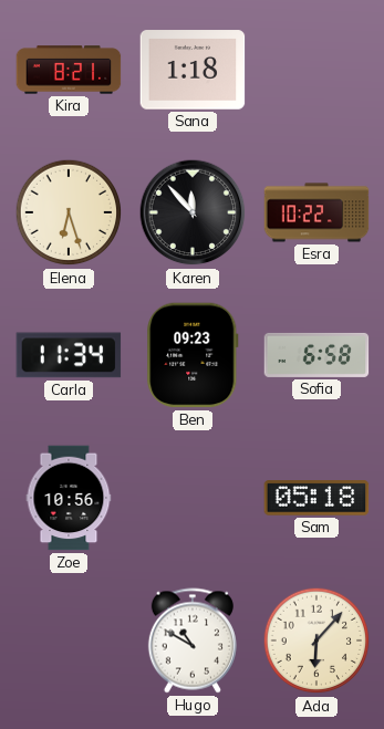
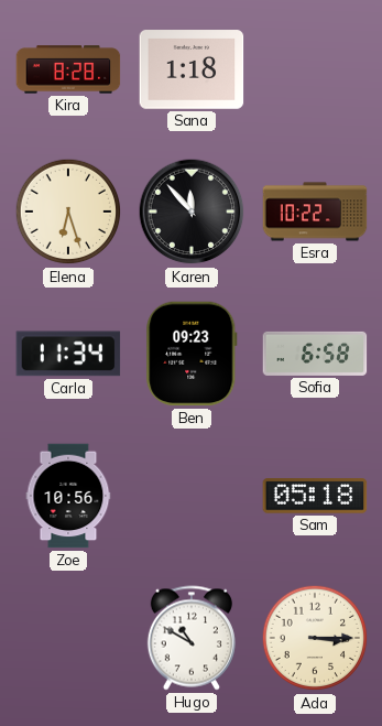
Kira: 8:21 -> 8:28 (68, 69)
Ada: 6:07 -> 3:15 (315, 638)
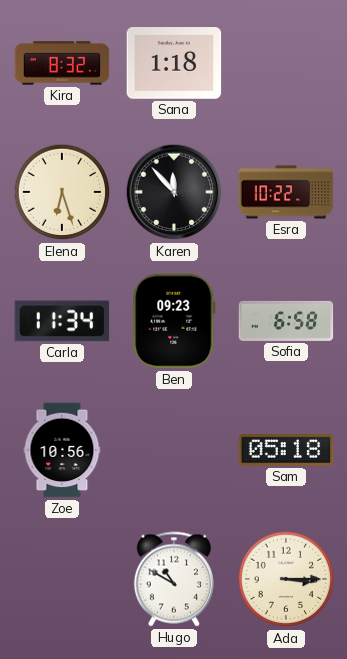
Kira: 8:28 -> 8:32 (62, 63)
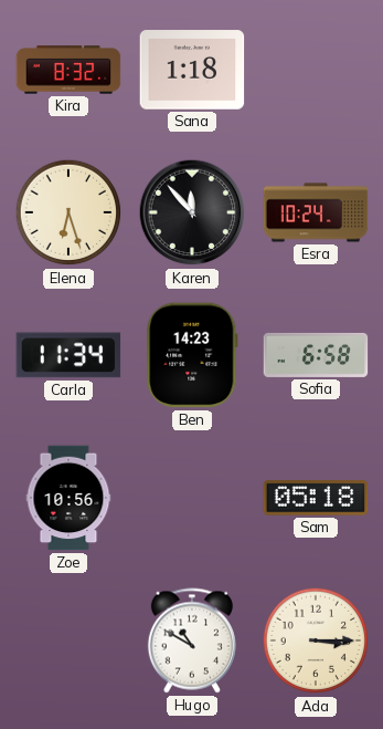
Esra: 10:22 -> 10:24 (316, 212)
Ben: 09:23 -> 14:23 (192, 355)
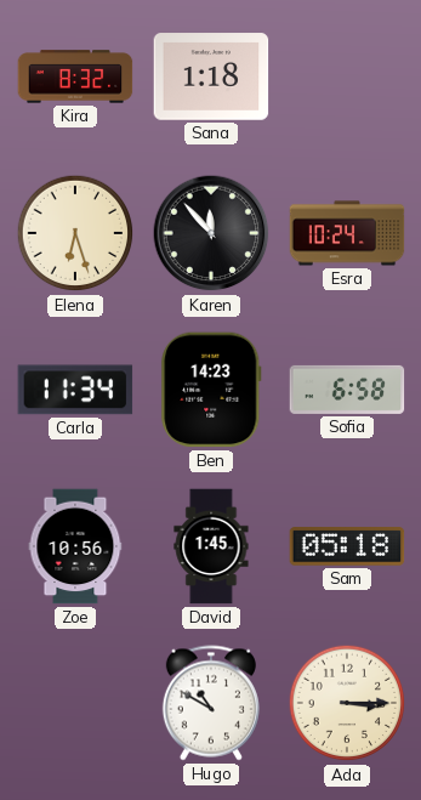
David: none -> 1:45 (211, 546)
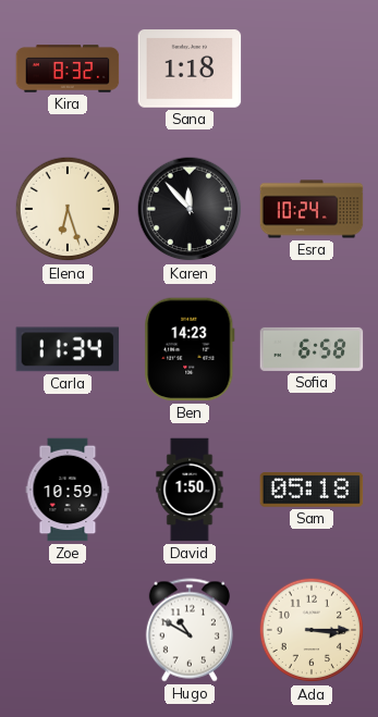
Zoe: 10:56 -> 10:59 (68, 490)
David: 1:45 -> 1:50 (190, 490)
